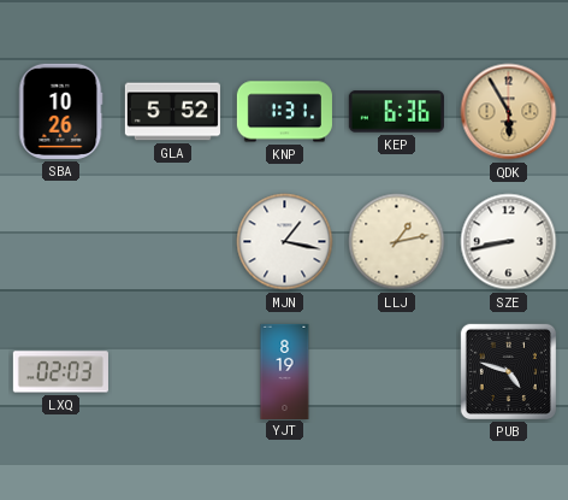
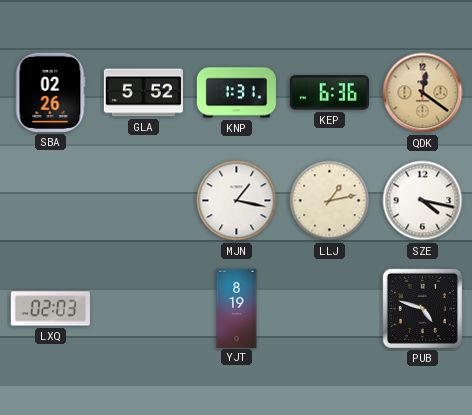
SBA: 10:26 -> 02:26 (50, 92)
QDK: 5:55 -> 12:21 (423, 93)
SZE: 8:43 -> 4:17 (423, 201)
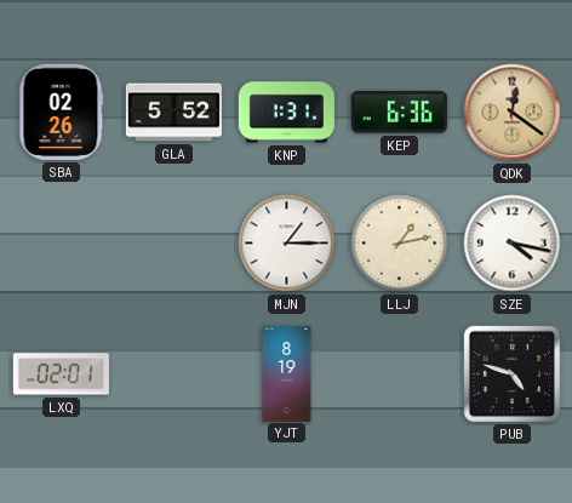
MJN: 1:17 -> 1:15 (287, 244)
LXQ: 02:03 -> 02:01 (61, 375)
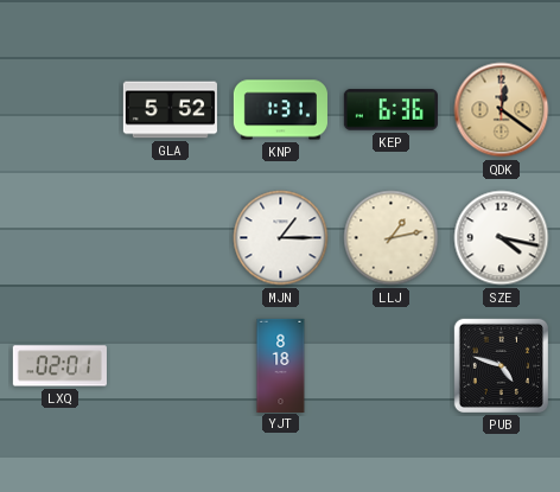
SBA: 02:26 -> none (61, 112)
YJT: 8:19 -> 8:18 (281, 365)
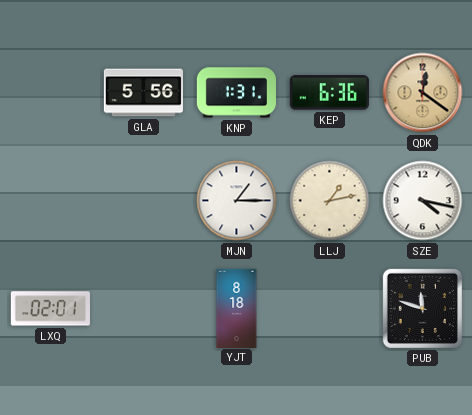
GLA: 5:52 -> 5:56 (143, 93)
PUB: 4:48 -> 11:48 (422, 308)
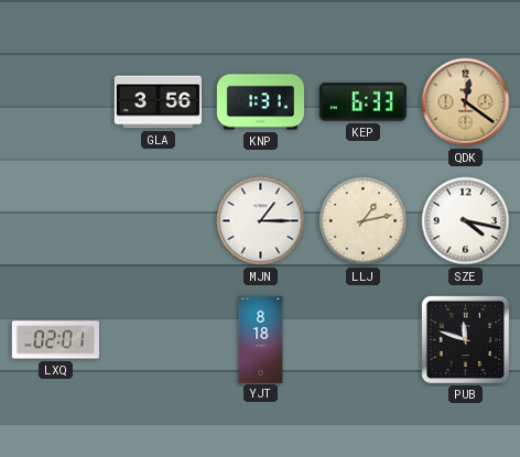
GLA: 5:56 -> 3:56 (158, 102)
KEP: 6:36 -> 6:33 (362, 102)
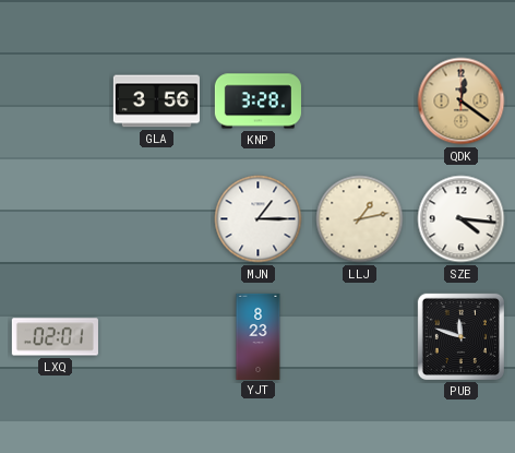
KNP: 1:31 -> 3:28 (257, 102)
KEP: 6:33 -> none (362, 102)
SZE: 4:17 -> 4:16 (462, 219)
YJT: 8:18 -> 8:23 (259, 336)
